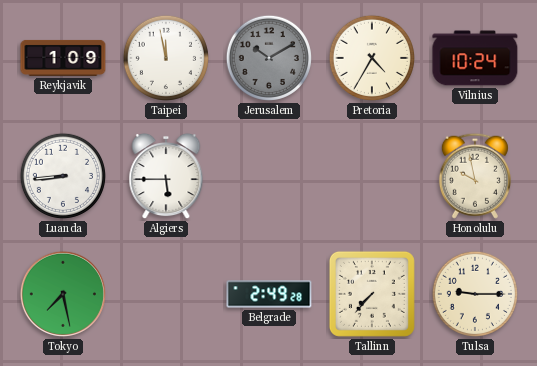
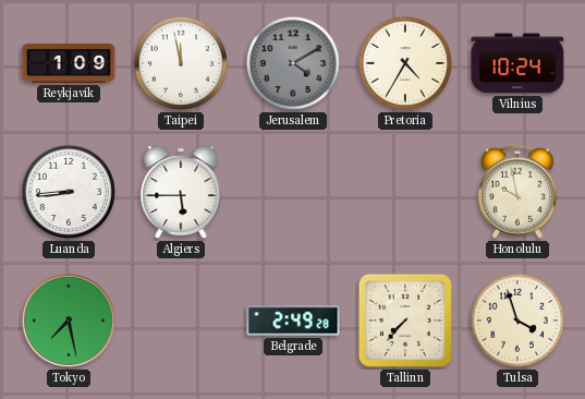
Jerusalem: 10:10 -> 4:10 (293, 63)
Tulsa: 9:15 -> 3:57 (517, 321)
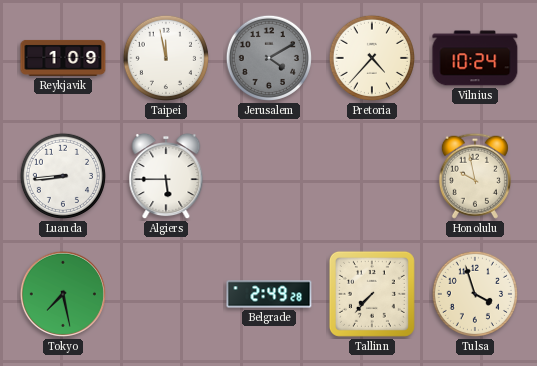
Pretoria: 4:35 -> 4:37 (372, 58)
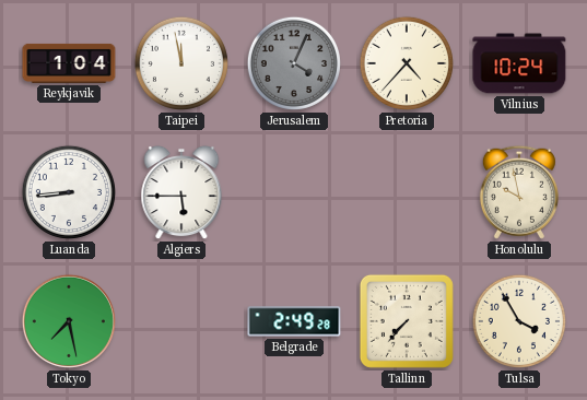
Reykjavik: 1:09 -> 1:04 (69, 63)
Jerusalem: 4:10 -> 4:04 (294, 63)
Tulsa: 3:57 -> 3:55 (519, 321)
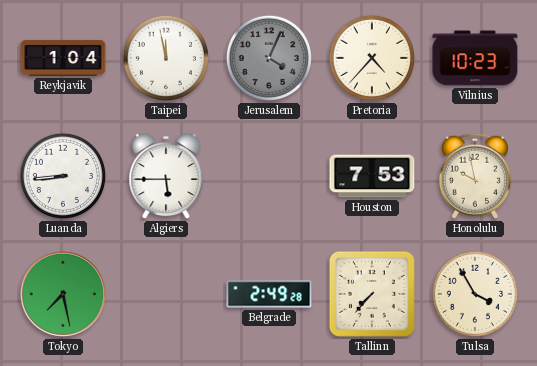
Vilnius: 10:24 -> 10:23 (475, 58)
Houston: none -> 7:53 (372, 176)
